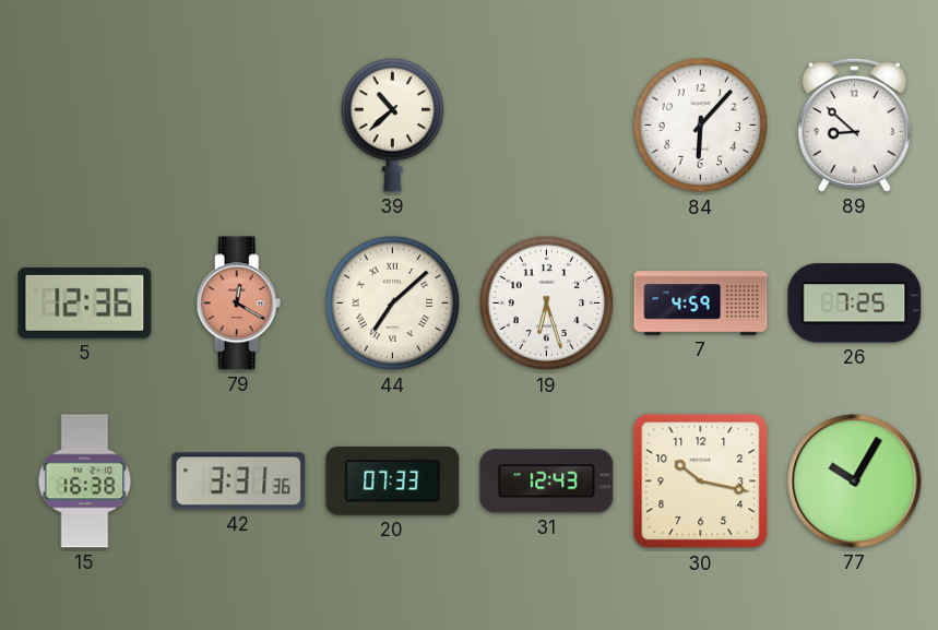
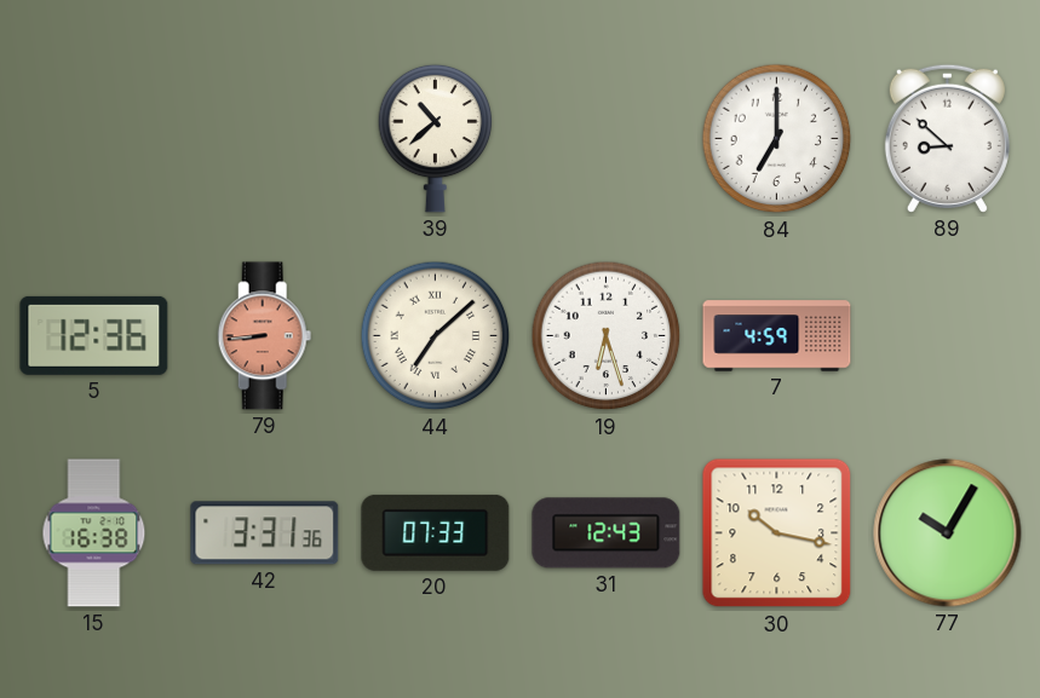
84: 6:07 -> 7:00 (777, 139)
79: 12:20 -> 8:44 (265, 336)
26: 7:25 -> none (855, 304)
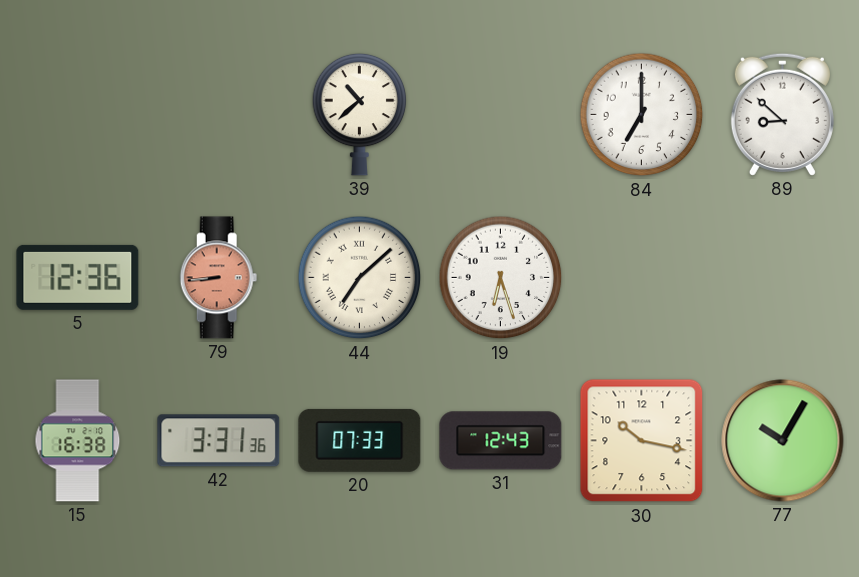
7: 4:59 -> none (777, 336)
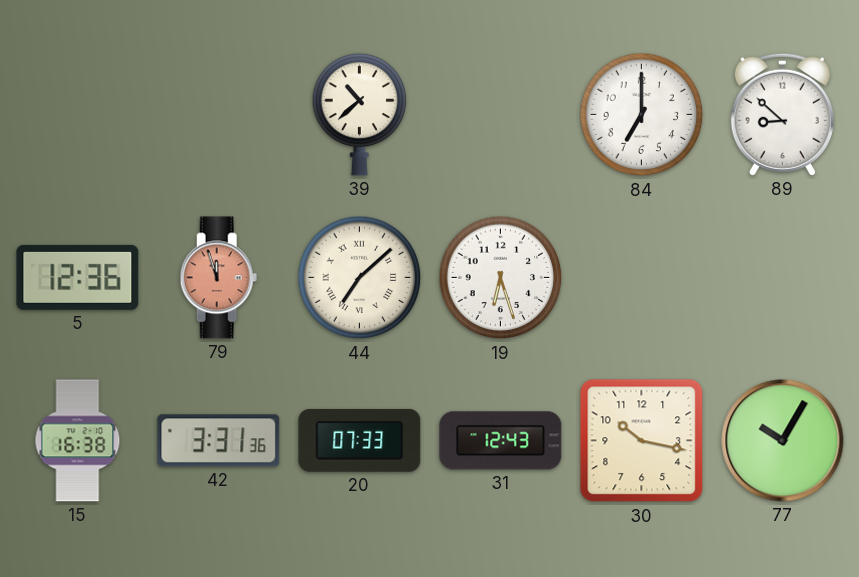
79: 8:44 -> 11:57 (219, 278)
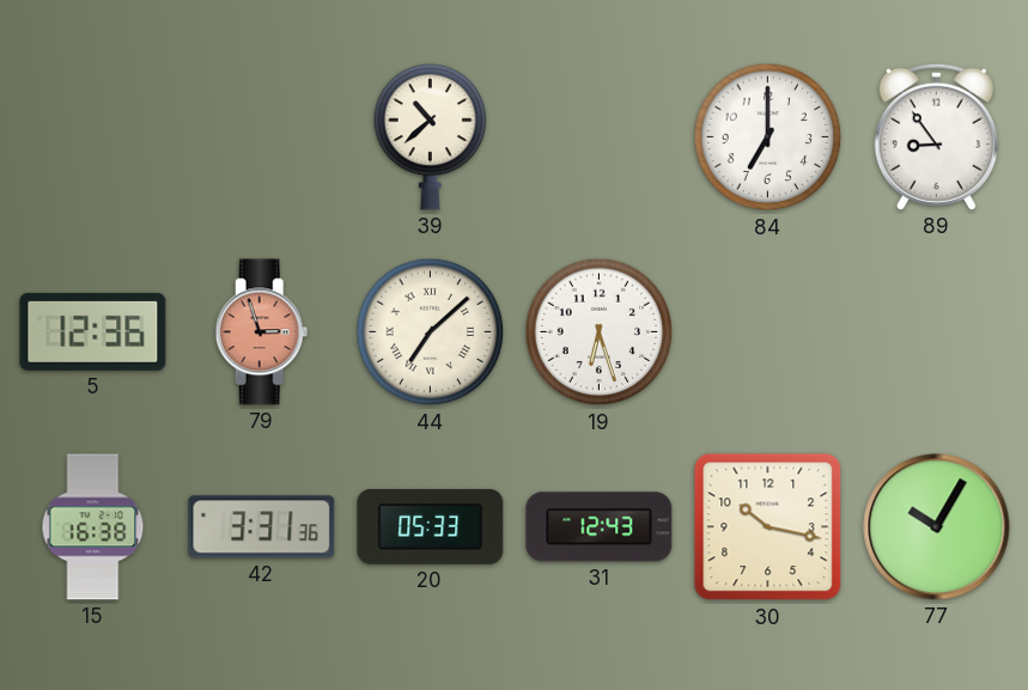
89: 8:52 -> 8:54 (936, 136)
79: 11:57 -> 2:57 (262, 332)
20: 07:33 -> 05:33 (431, 526)
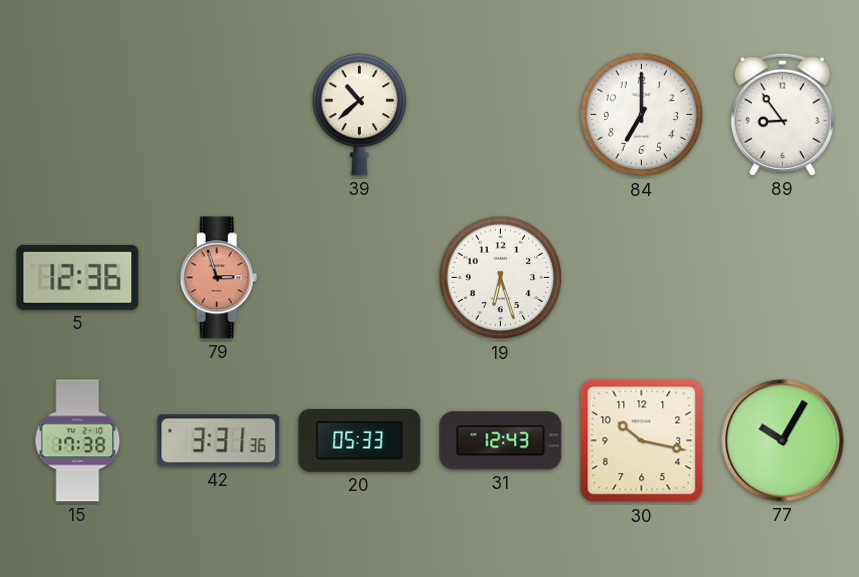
44: 7:08 -> none (431, 332)
15: 16:38 -> 17:38 (78, 441)
